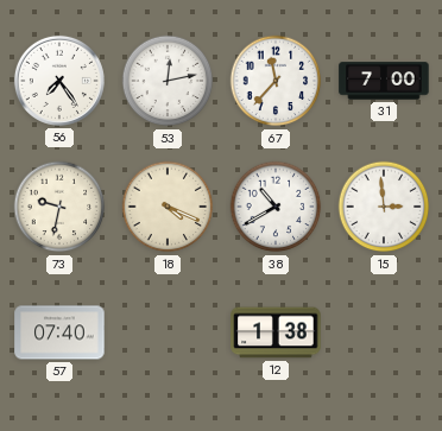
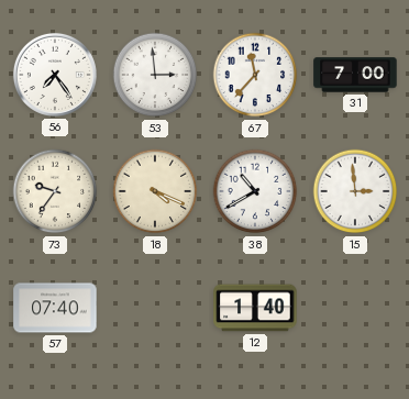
53: 12:13 -> 2:59 (155, 75)
73: 9:32 -> 9:36 (55, 191)
12: 1:38 -> 1:40 (255, 308)
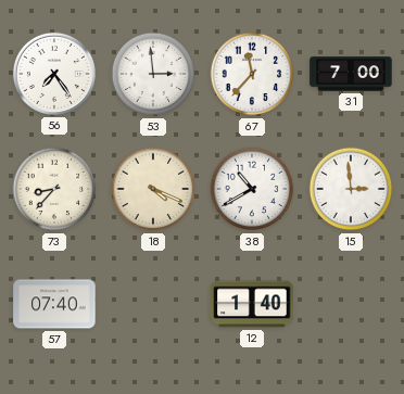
73: 9:36 -> 8:37 (54, 189)
